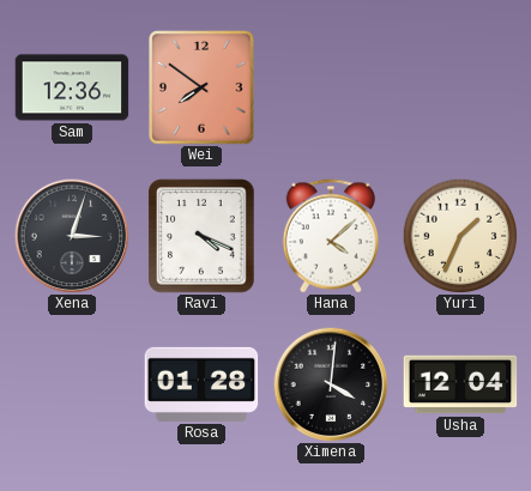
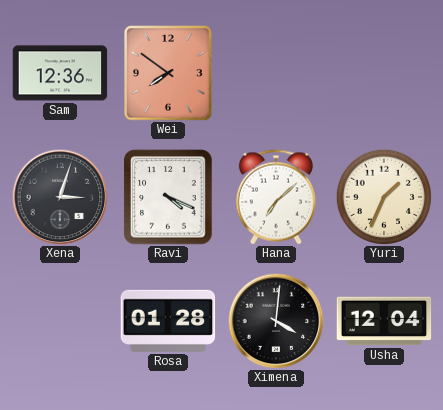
Hana: 4:08 -> 7:08 (276, 197)
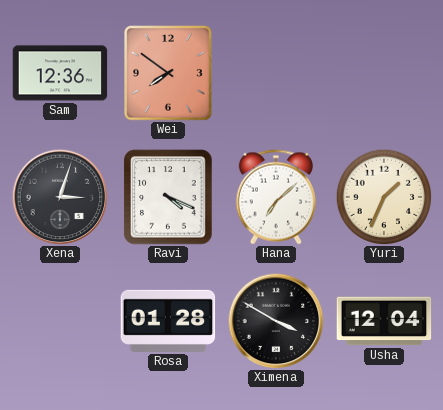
Ximena: 4:01 -> 3:50 (276, 321)
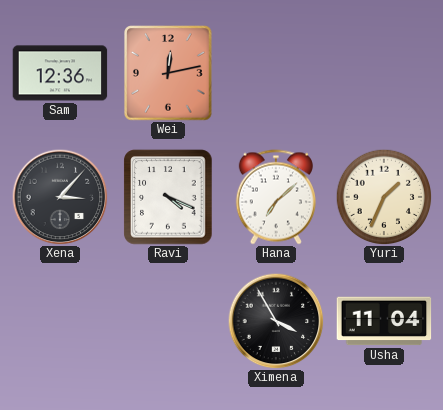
Wei: 7:51 -> 12:13 (168, 73)
Xena: 3:03 -> 3:07 (60, 197)
Rosa: 01:28 -> none (168, 321)
Ximena: 3:50 -> 3:55 (276, 321)
Usha: 12:04 -> 11:04 (384, 321)
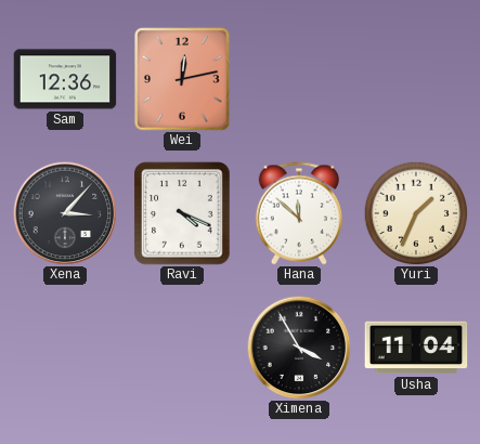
Hana: 7:08 -> 11:52 (299, 213)
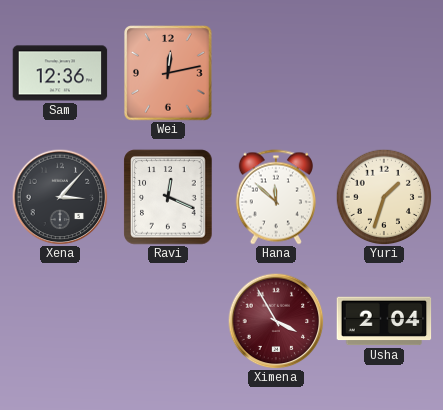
Ravi: 4:19 -> 12:19 (168, 197)
Yuri: 1:34 -> 1:33 (384, 197)
Ximena dial: black -> burgundy (276, 321)
Usha: 11:04 -> 2:04 (384, 321)
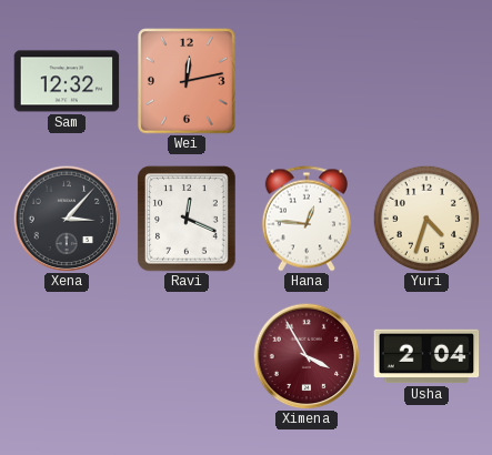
Sam: 12:36 -> 12:32 (67, 81)
Hana: 11:52 -> 12:46 (307, 219)
Yuri: 1:33 -> 4:33 (426, 219)
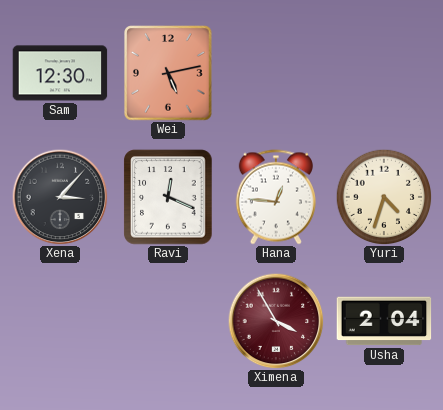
Sam: 12:32 -> 12:30 (60, 73)
Wei: 12:13 -> 5:13 (168, 73)
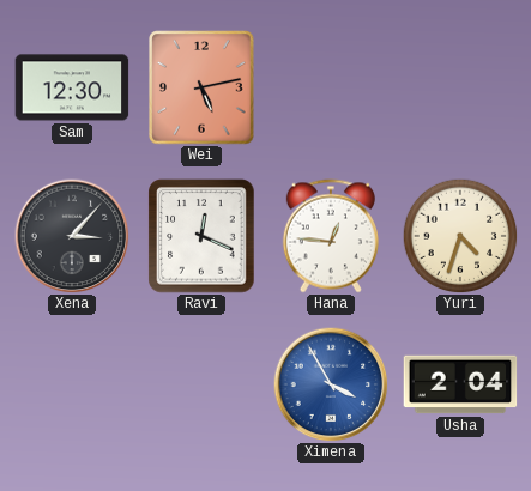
Ximena dial: burgundy -> blue (331, 384)
